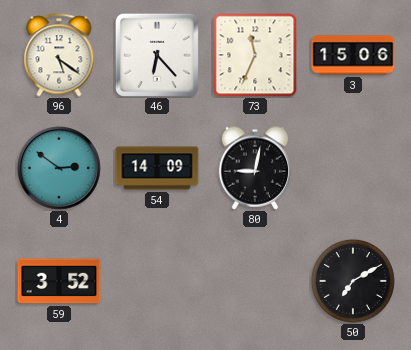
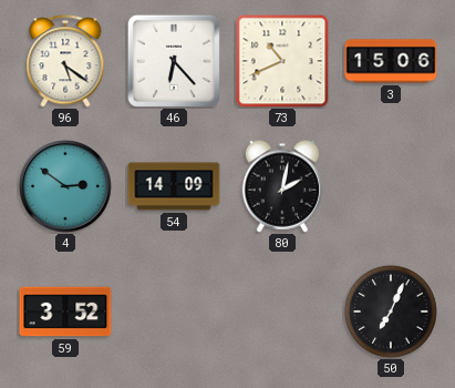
73: 11:34 -> 10:41 (282, 61)
80: 9:02 -> 2:02 (282, 186)
50: 7:10 -> 7:04 (391, 312)
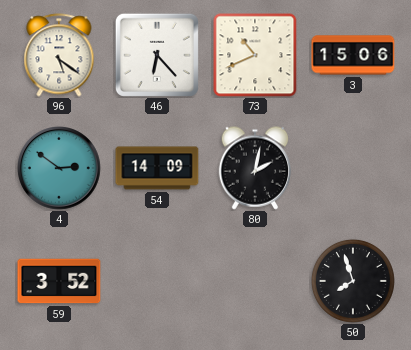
50: 7:04 -> 7:57 (353, 281)
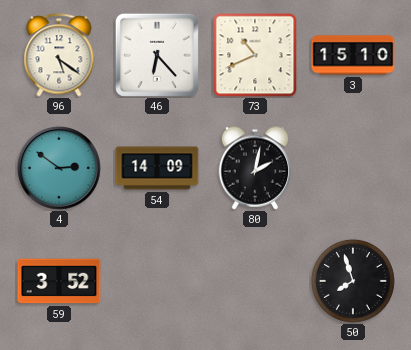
3: 15:06 -> 15:10 (353, 55)
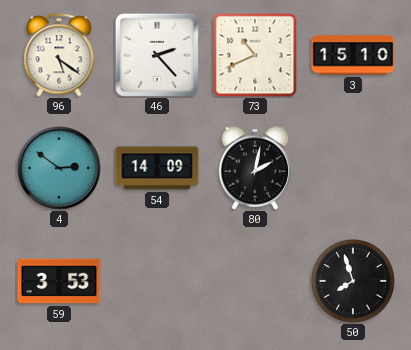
46: 6:23 -> 2:23 (157, 55)
59: 3:52 -> 3:53 (59, 281)
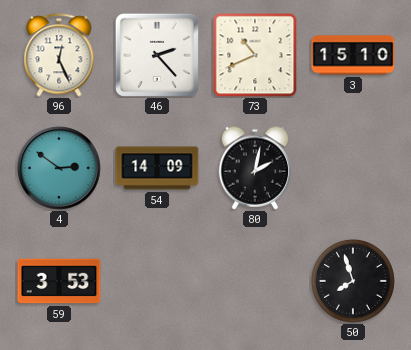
96: 5:21 -> 12:26 (59, 55)
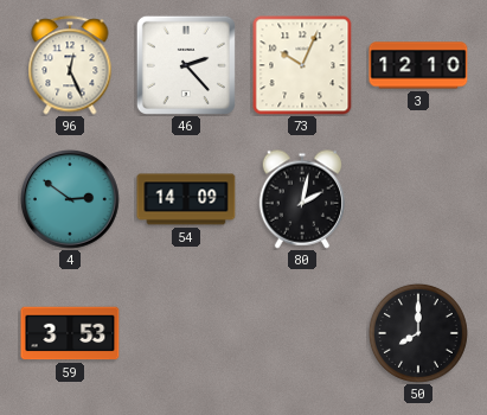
73: 10:41 -> 10:04 (302, 65)
3: 15:10 -> 12:10 (418, 65)
50: 7:57 -> 8:00 (418, 333)
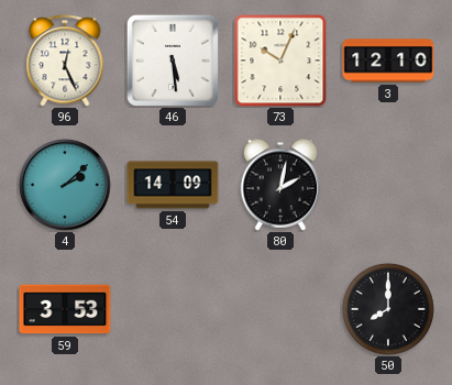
46: 2:23 -> 5:29 (173, 61)
4: 2:51 -> 2:08 (66, 186)
